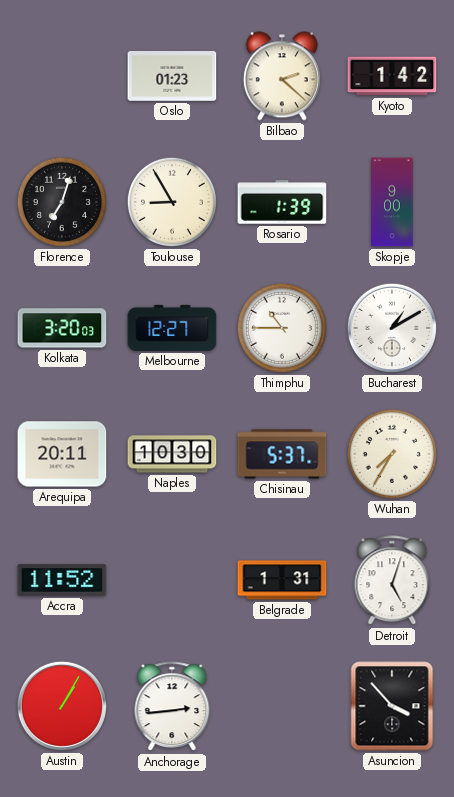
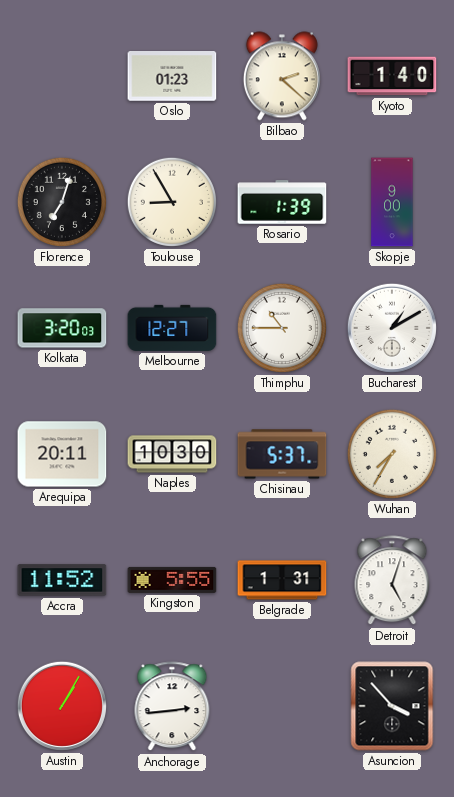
Kyoto: 1:42 -> 1:40 (392, 76)
Kingston: none -> 5:55 (172, 580)
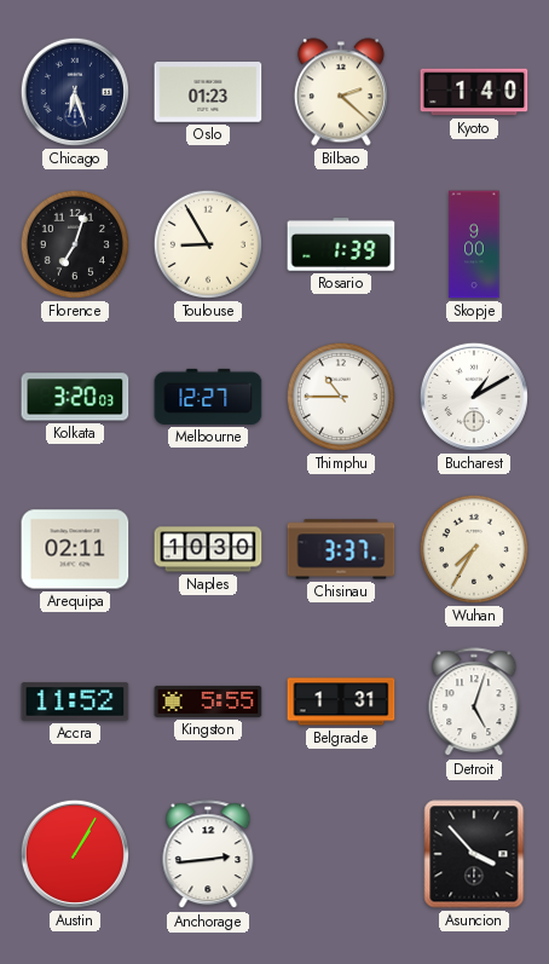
Chicago: none -> 6:27 (75, 92)
Arequipa: 20:11 -> 02:11 (75, 549)
Chisinau: 5:37 -> 3:37 (341, 549)
